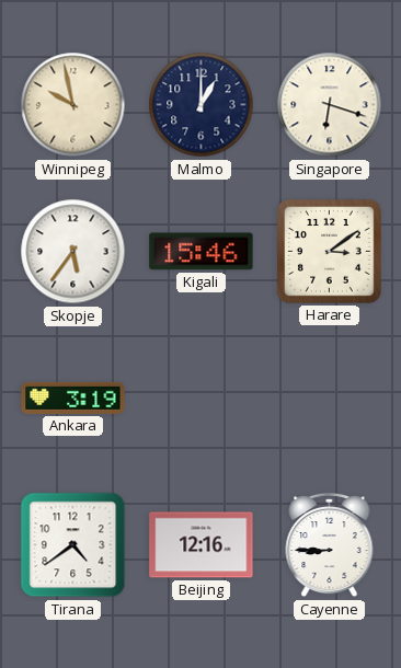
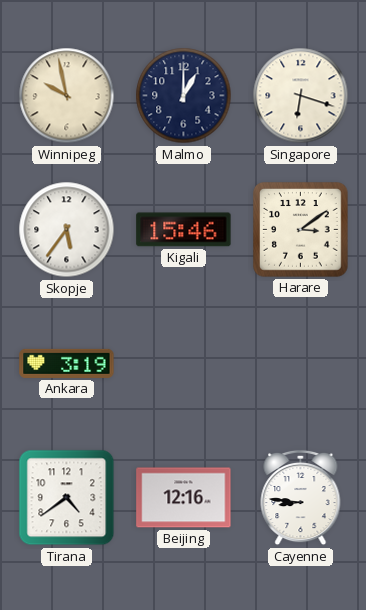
Cayenne: 8:45 -> 8:46 (301, 498)
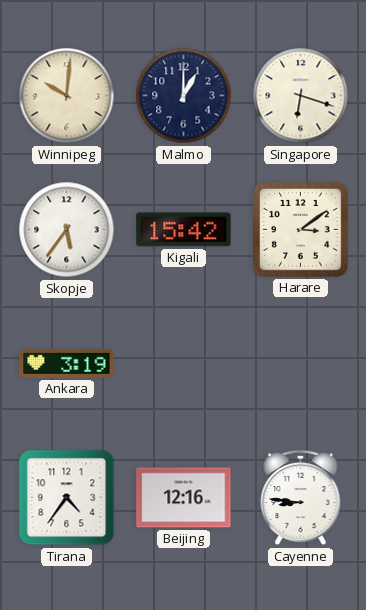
Winnipeg: 9:58 -> 10:01 (67, 96)
Kigali: 15:46 -> 15:42 (184, 230)
Tirana: 4:39 -> 4:36 (67, 498)
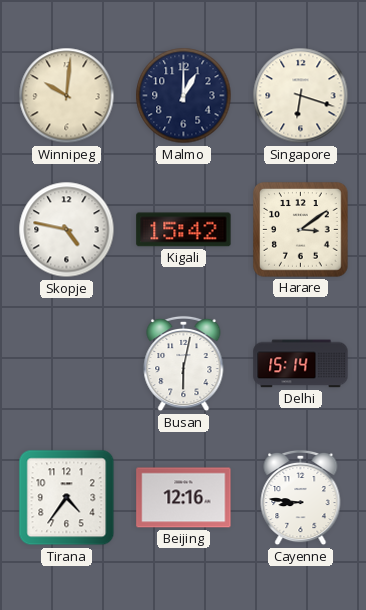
Skopje: 5:36 -> 4:47 (67, 230)
Ankara: 3:19 -> none (67, 363)
Busan: none -> 6:02 (184, 364)
Delhi: none -> 15:14 (301, 364)
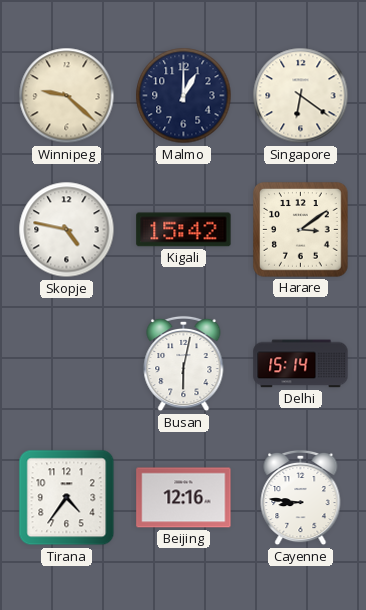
Winnipeg: 10:01 -> 9:22 (67, 96)
Singapore: 6:18 -> 6:21 (301, 96)
